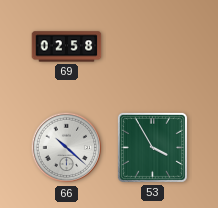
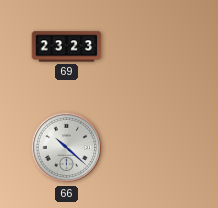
69: 02:58 -> 23:23 (67, 47)
53: 3:55 -> none (152, 147)
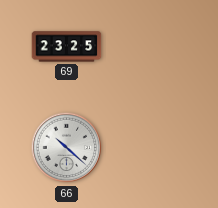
69: 23:23 -> 23:25 (67, 47)
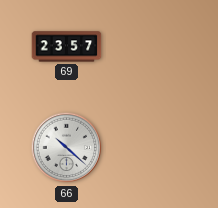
69: 23:25 -> 23:57 (67, 47)
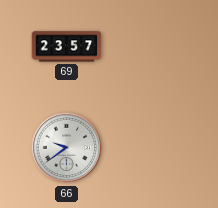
66: 10:22 -> 9:39 (67, 148)
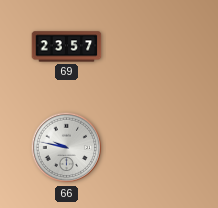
66: 9:39 -> 9:47 (67, 148)
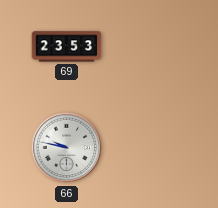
69: 23:57 -> 23:53 (67, 47)
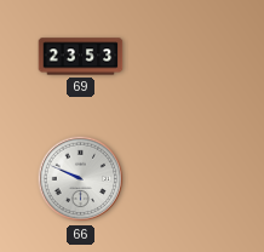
66: 9:47 -> 9:49 (81, 179)
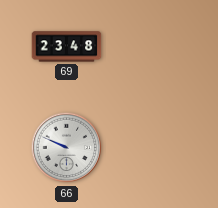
69: 23:53 -> 23:48 (67, 47)
